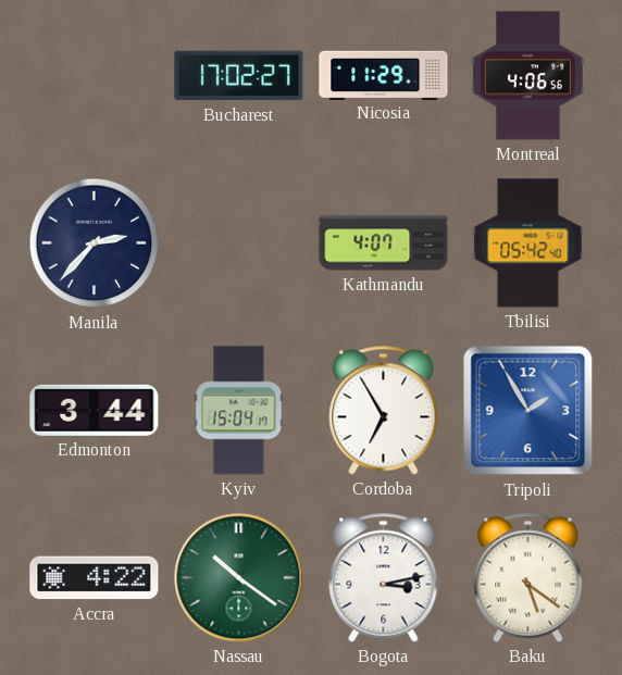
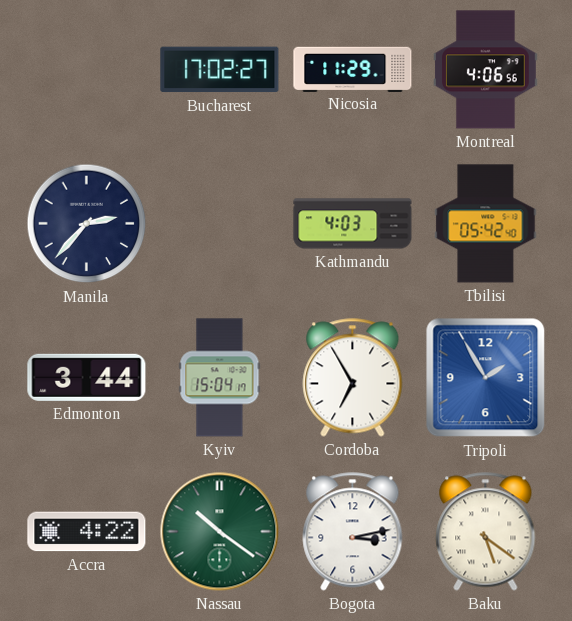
Kathmandu: 4:07 -> 4:03 (353, 224)
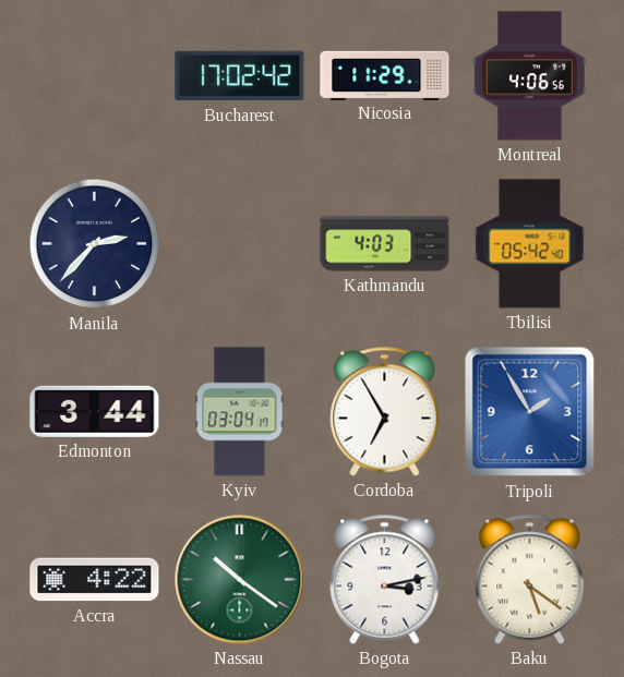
Bucharest: 17:02:27 -> 17:02:42 (240, 76)
Kyiv: 15:04 -> 03:04 (240, 412)
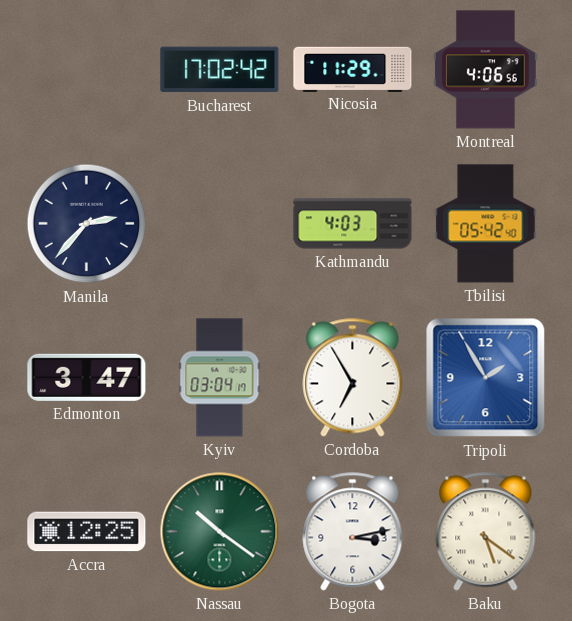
Edmonton: 3:44 -> 3:47 (87, 377)
Accra: 4:22 -> 12:25 (87, 532)
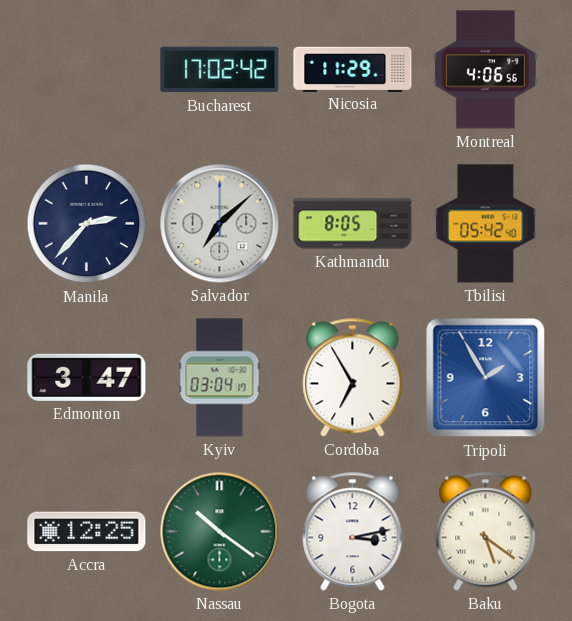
Salvador: none -> 7:08 (220, 224)
Kathmandu: 4:03 -> 8:05 (353, 224)
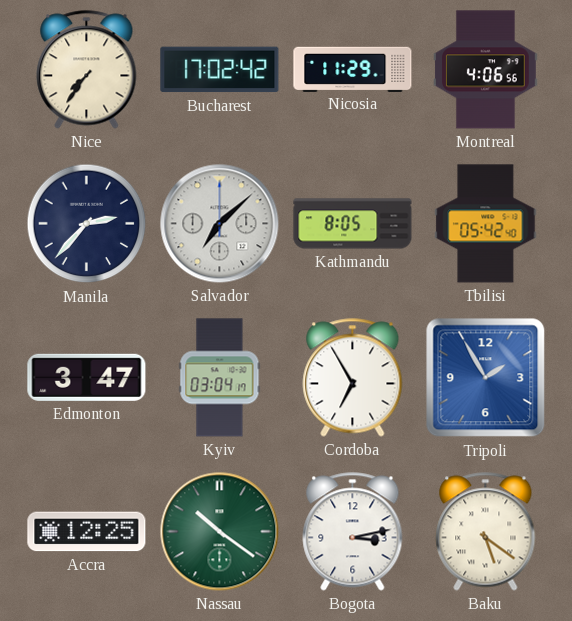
Nice: none -> 7:36 (87, 70)
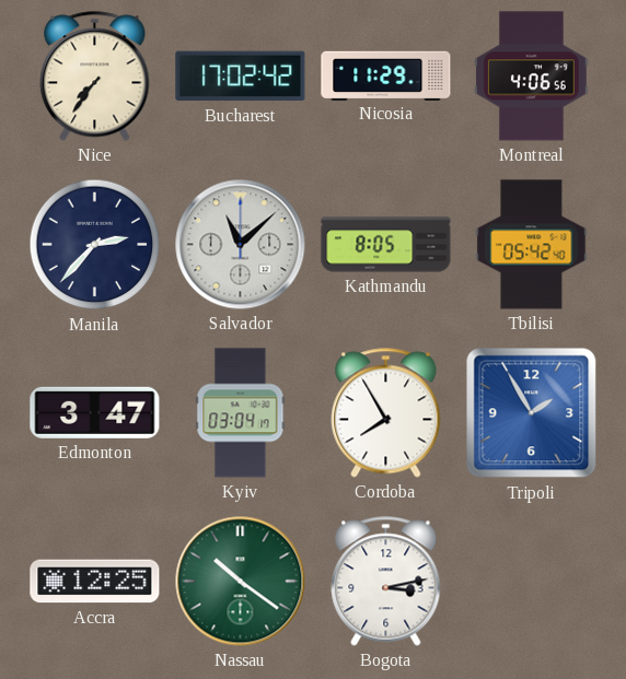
Salvador: 7:08 -> 11:08 (241, 245)
Cordoba: 6:55 -> 7:55 (386, 413)
Baku: 5:21 -> none (486, 532)
